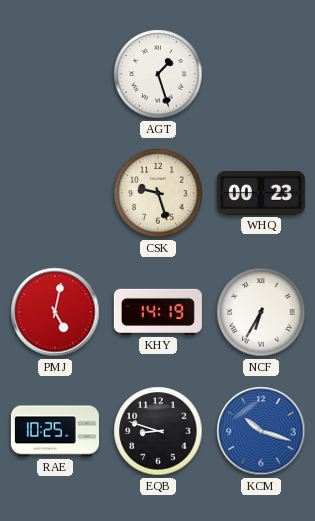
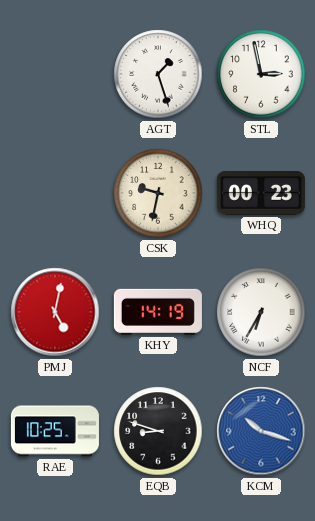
STL: none -> 2:58 (261, 74)
CSK: 9:27 -> 9:32 (158, 193)
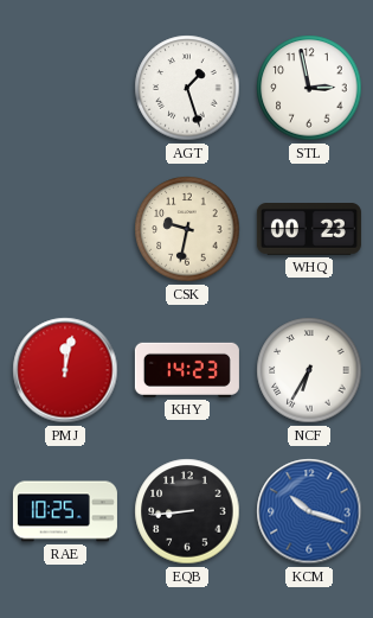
PMJ: 5:02 -> 12:02 (65, 370)
KHY: 14:19 -> 14:23 (187, 370)
EQB: 8:48 -> 8:44 (187, 511)
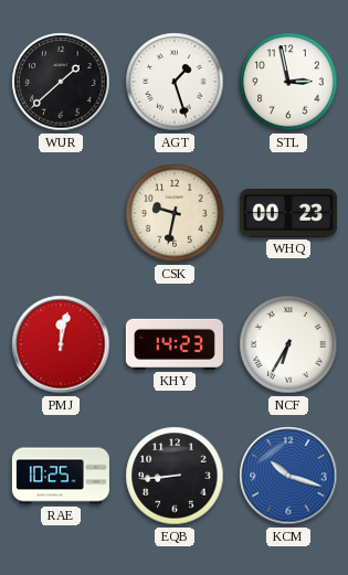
WUR: none -> 1:38 (61, 82)
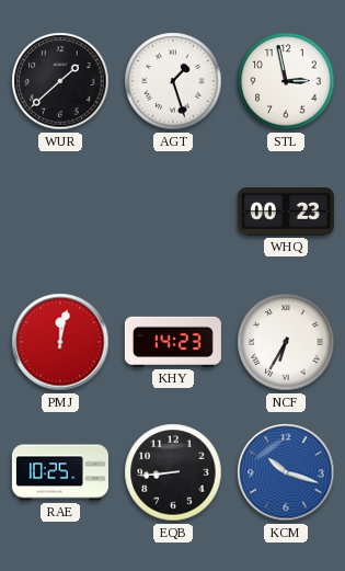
CSK: 9:32 -> none (175, 213)
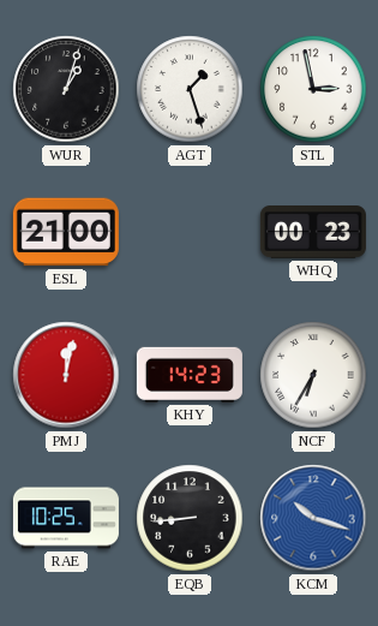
WUR: 1:38 -> 1:03 (66, 89)
ESL: none -> 21:00 (66, 232)
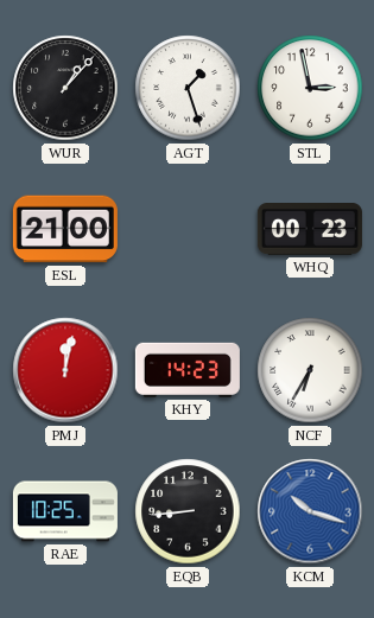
WUR: 1:03 -> 1:07 (65, 88)
